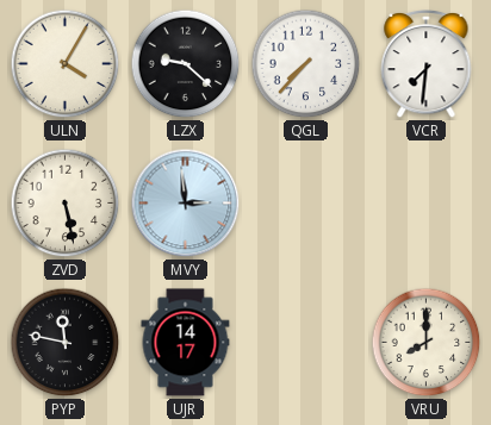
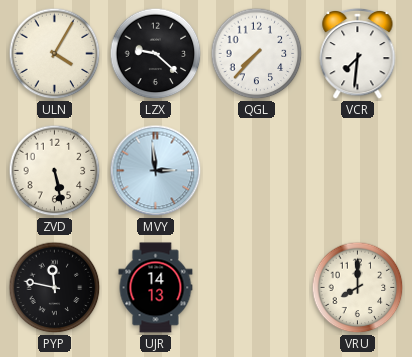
UJR: 14:17 -> 14:13 (156, 288)
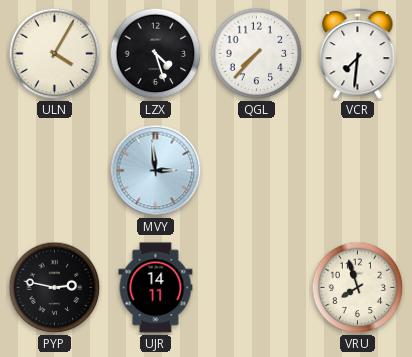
LZX: 9:22 -> 4:27 (156, 54)
ZVD: 5:28 -> none (55, 171)
PYP: 11:47 -> 2:47 (55, 288)
UJR: 14:13 -> 14:11 (156, 288)
VRU: 8:00 -> 7:57 (358, 288)
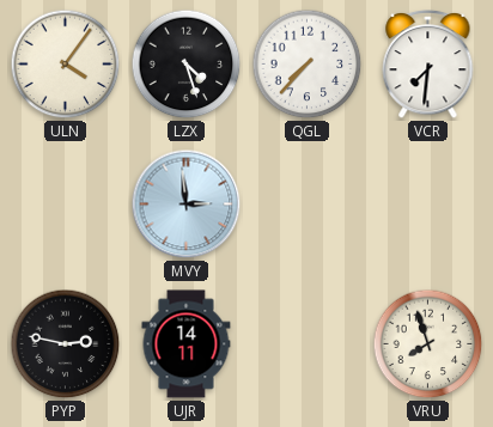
ULN: 4:05 -> 4:06 (66, 65)
